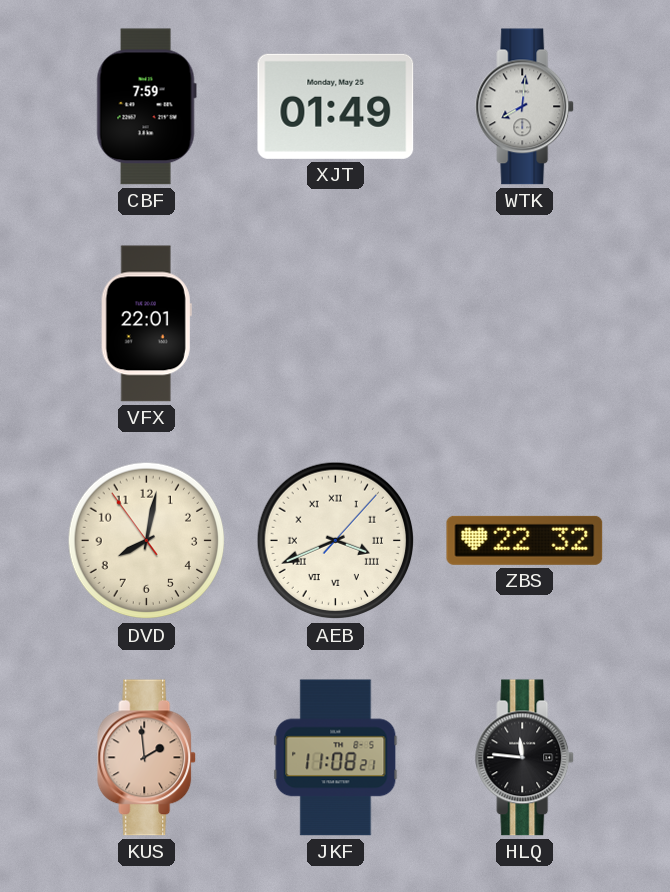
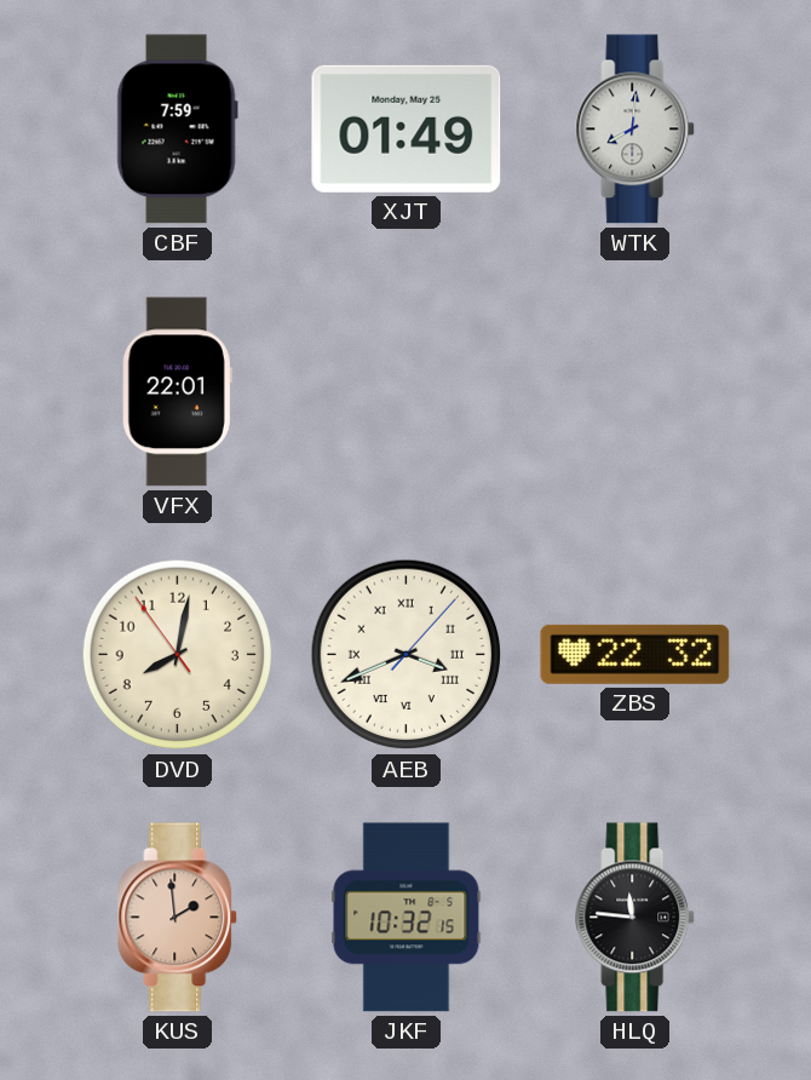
JKF: 11:08 -> 10:32 (407, 918)
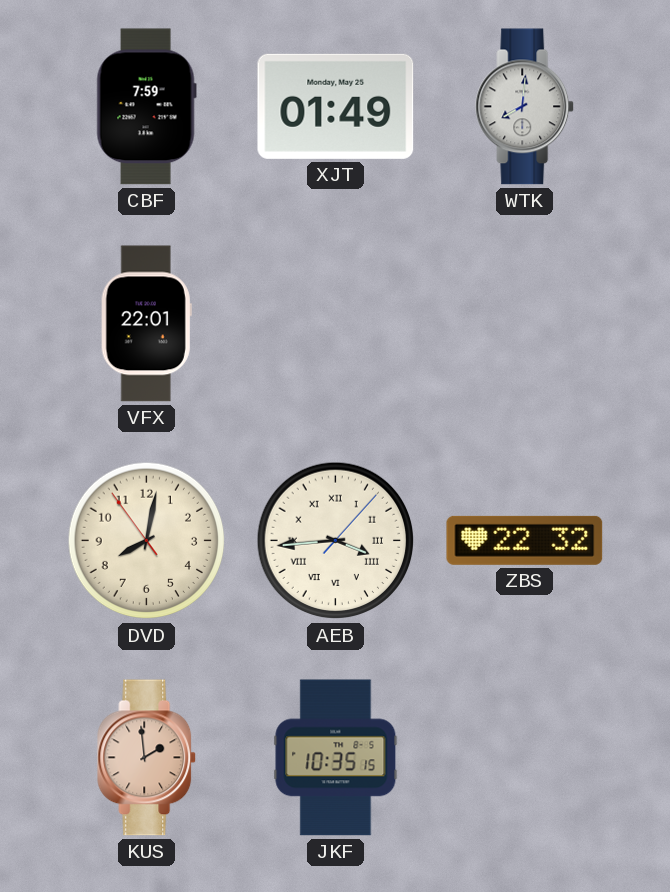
AEB: 3:41 -> 3:44 (336, 541)
JKF: 10:32 -> 10:35 (336, 758)
HLQ: 11:46 -> none (635, 918)
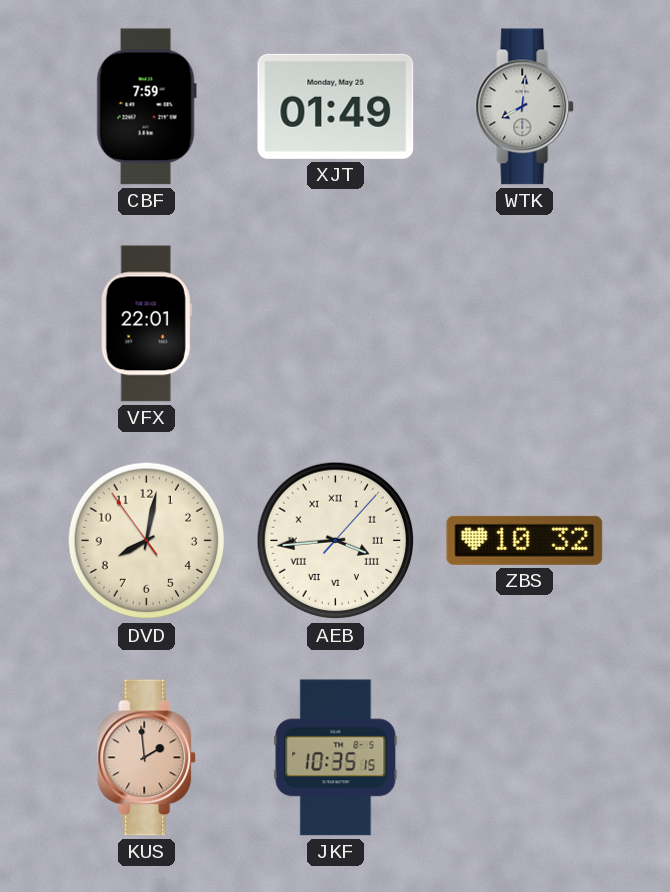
ZBS: 22:32 -> 10:32 (525, 540)
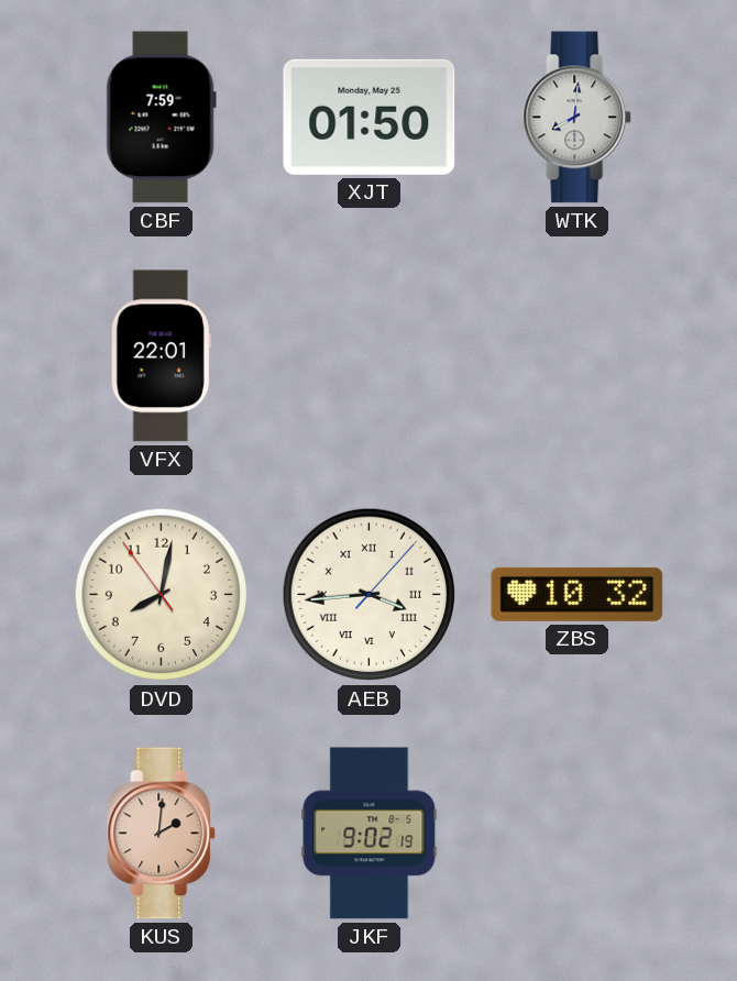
XJT: 01:49 -> 01:50 (370, 117)
KUS: 1:59 -> 2:01 (162, 834)
JKF: 10:35 -> 9:02 (370, 834)
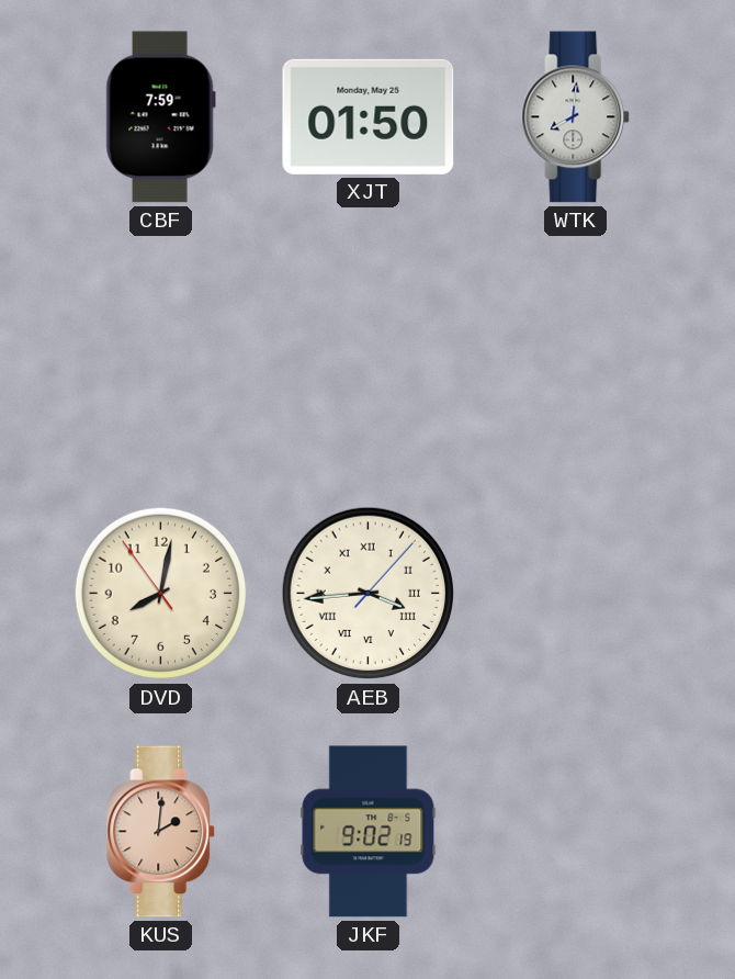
VFX: 22:01 -> none (161, 356)
ZBS: 10:32 -> none (577, 594)
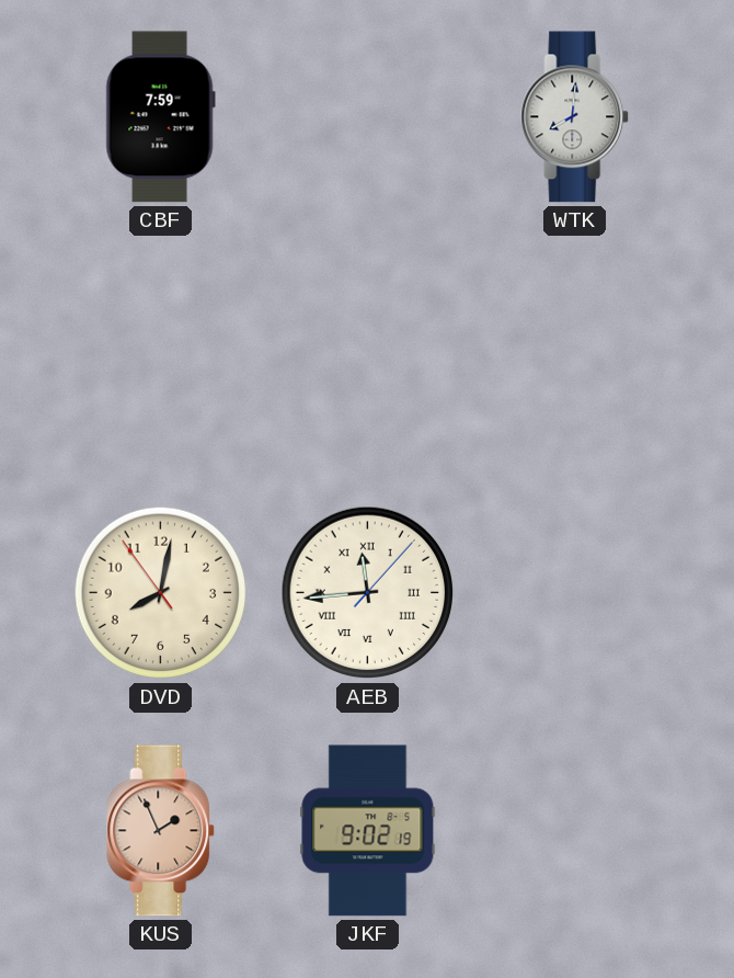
XJT: 01:50 -> none (369, 116)
AEB: 3:44 -> 11:44 (368, 593)
KUS: 2:01 -> 1:56 (161, 831)
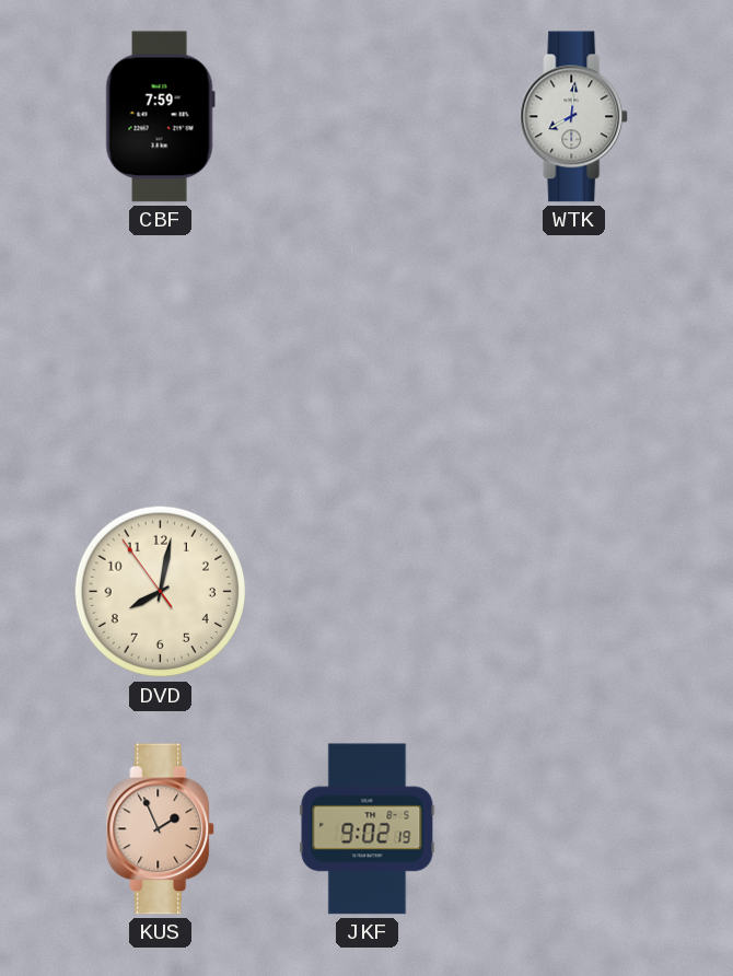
AEB: 11:44 -> none (368, 593)
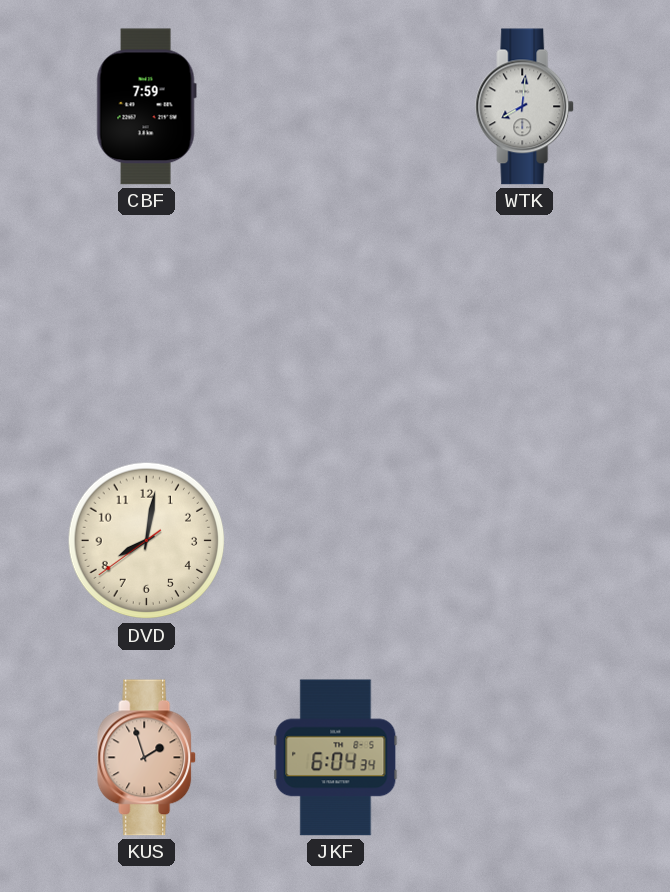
DVD: 8:01:54 -> 8:01:39 (147, 541)
KUS: 1:56 -> 1:57 (147, 758)
JKF: 9:02 -> 6:04 (336, 758)
